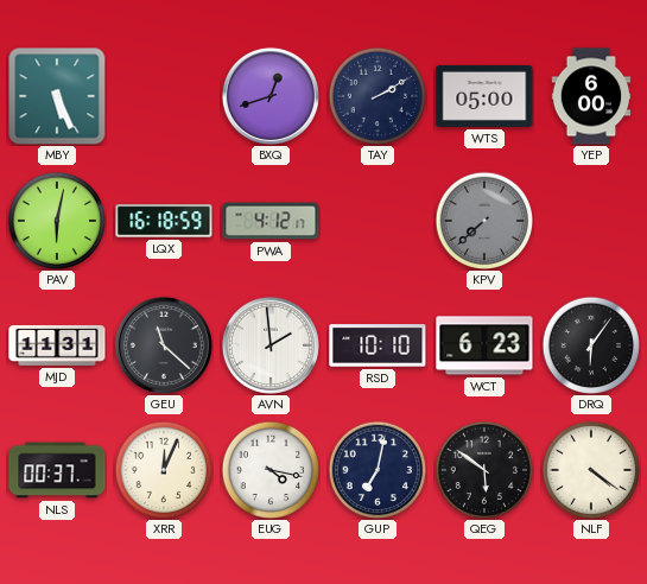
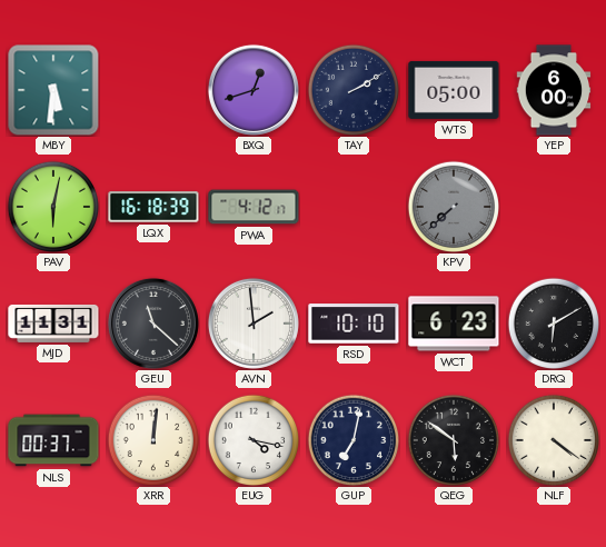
MBY: 5:26 -> 5:31 (53, 90)
LQX: 16:18:59 -> 16:18:39 (153, 207)
DRQ: 6:06 -> 6:10 (554, 324)
XRR: 12:04 -> 12:01 (153, 440)
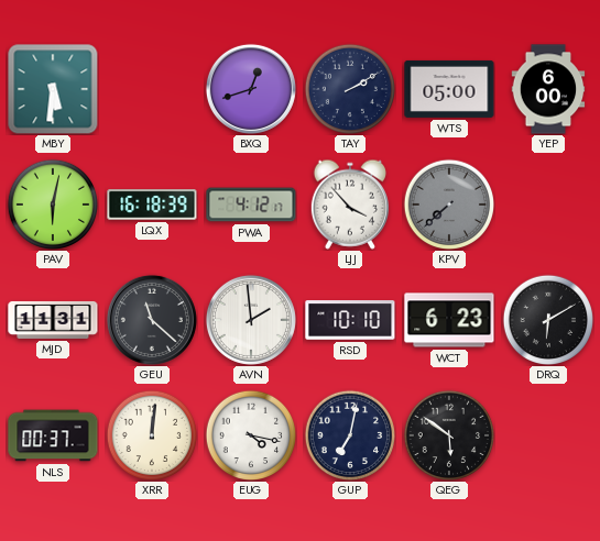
LJJ: none -> 3:53 (349, 205)
NLF: 4:21 -> none (554, 440)
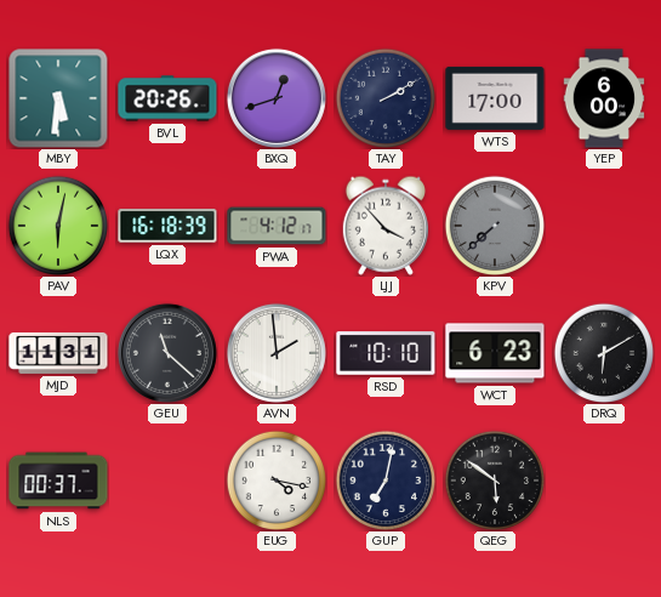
BVL: none -> 20:26 (167, 98)
WTS: 05:00 -> 17:00 (495, 98)
XRR: 12:01 -> none (152, 435)
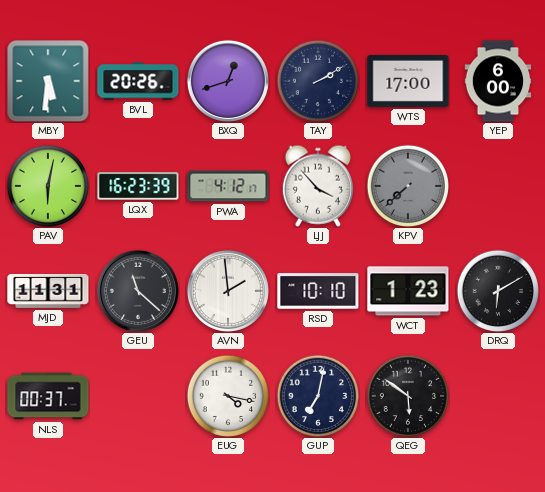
LQX: 16:18 -> 16:23 (138, 186)
WCT: 6:23 -> 1:23 (408, 291)
